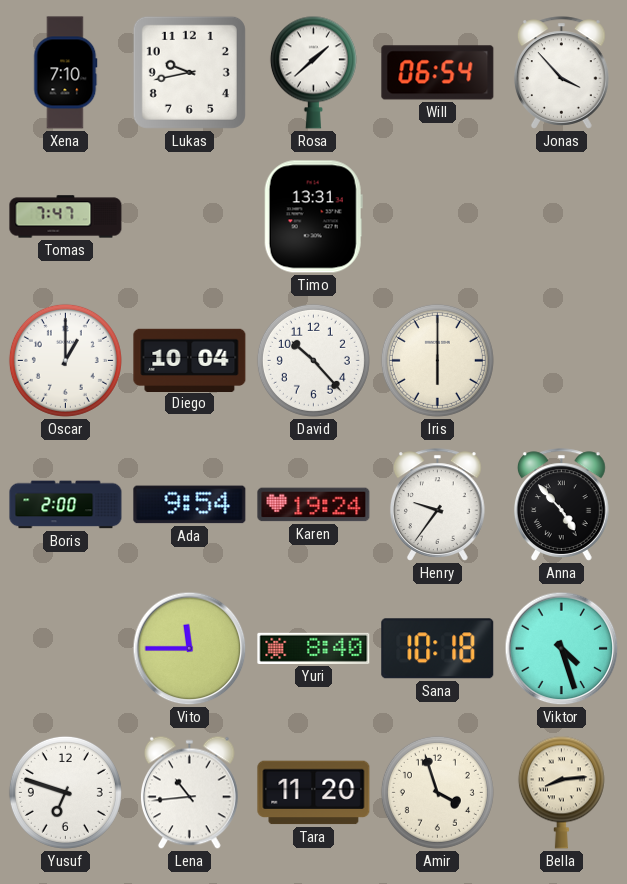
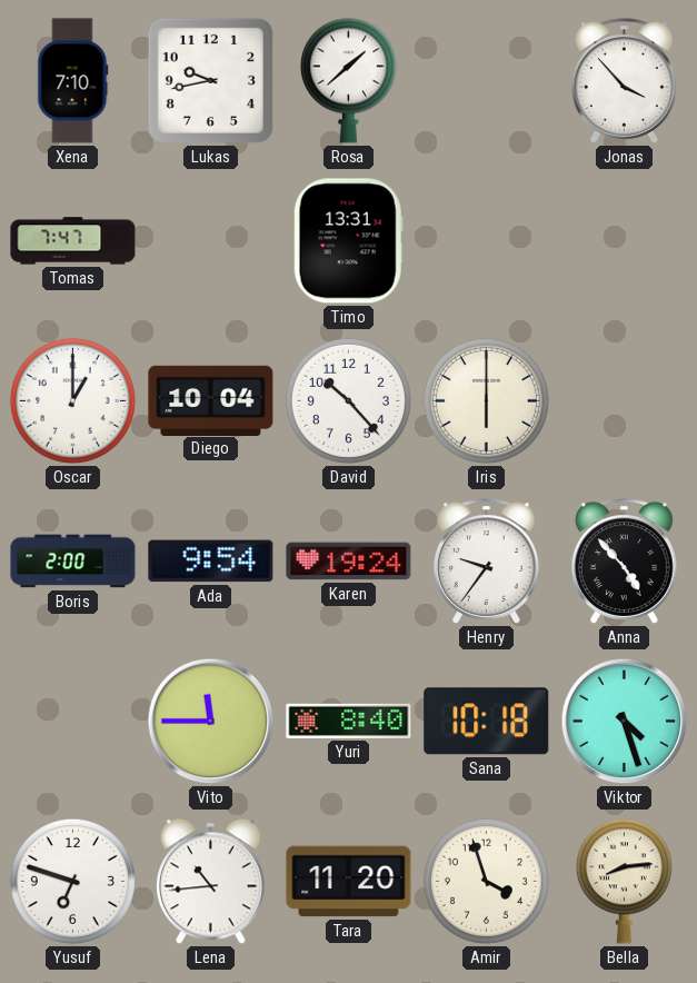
Will: 06:54 -> none (438, 73)
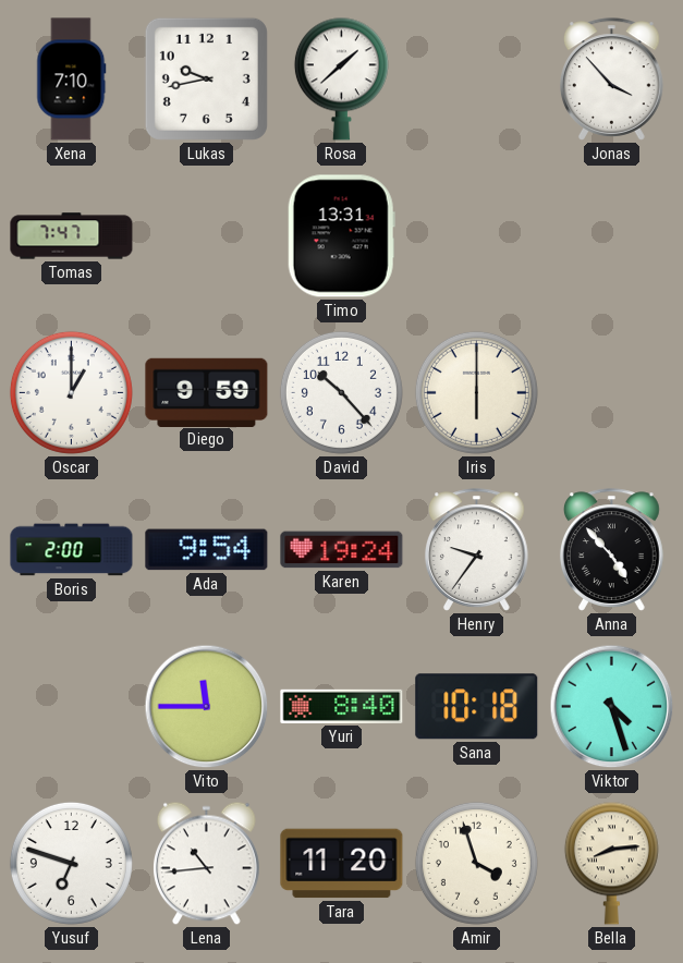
Diego: 10:04 -> 9:59 (207, 392)
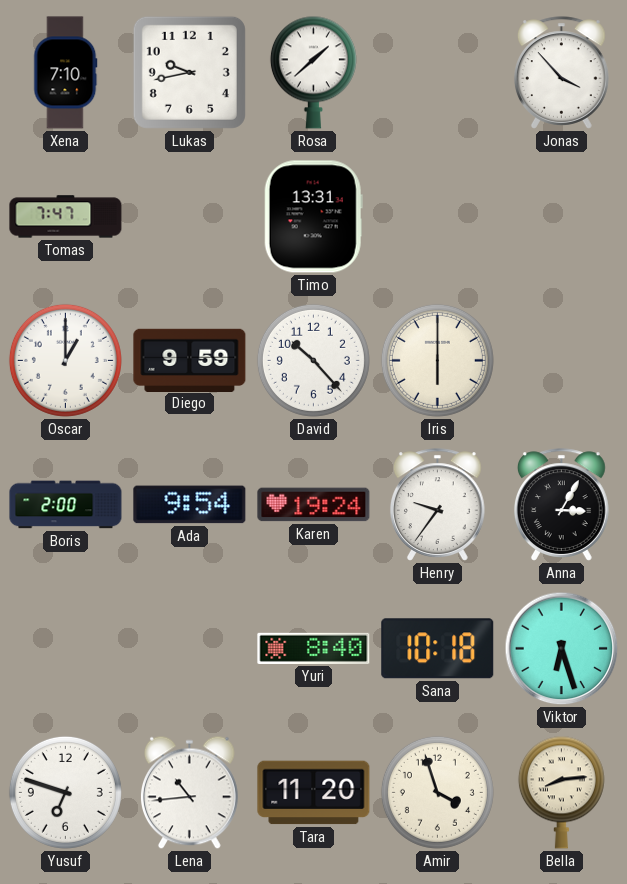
Anna: 4:53 -> 3:05 (561, 505)
Vito: 11:45 -> none (207, 707)
Viktor: 4:27 -> 6:27 (562, 649)
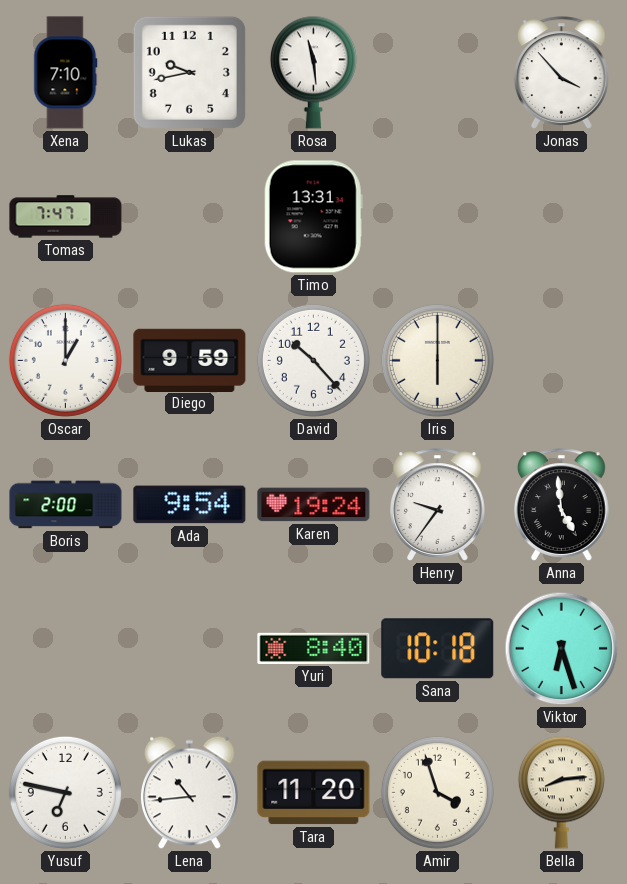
Rosa: 1:38 -> 11:29 (313, 72)
Anna: 3:05 -> 4:59 (561, 505)
Yusuf: 6:48 -> 6:47 (65, 792)
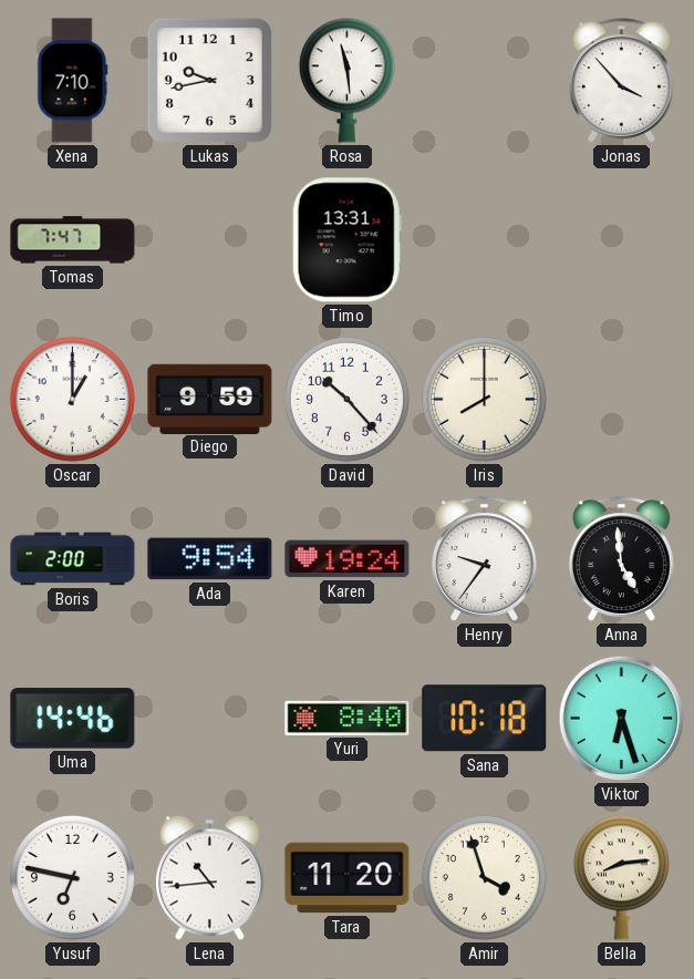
Iris: 6:00 -> 8:00 (484, 399)
Uma: none -> 14:46 (73, 719)
